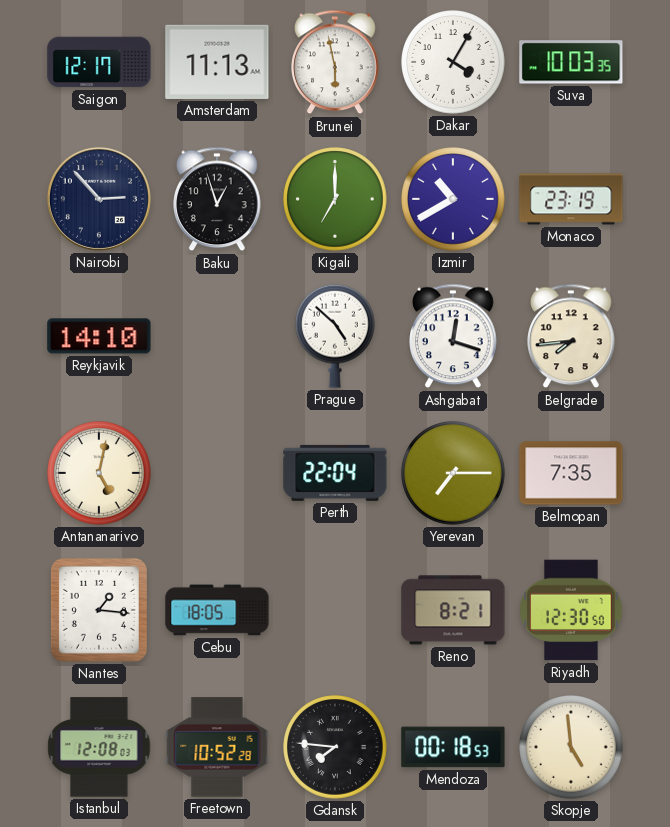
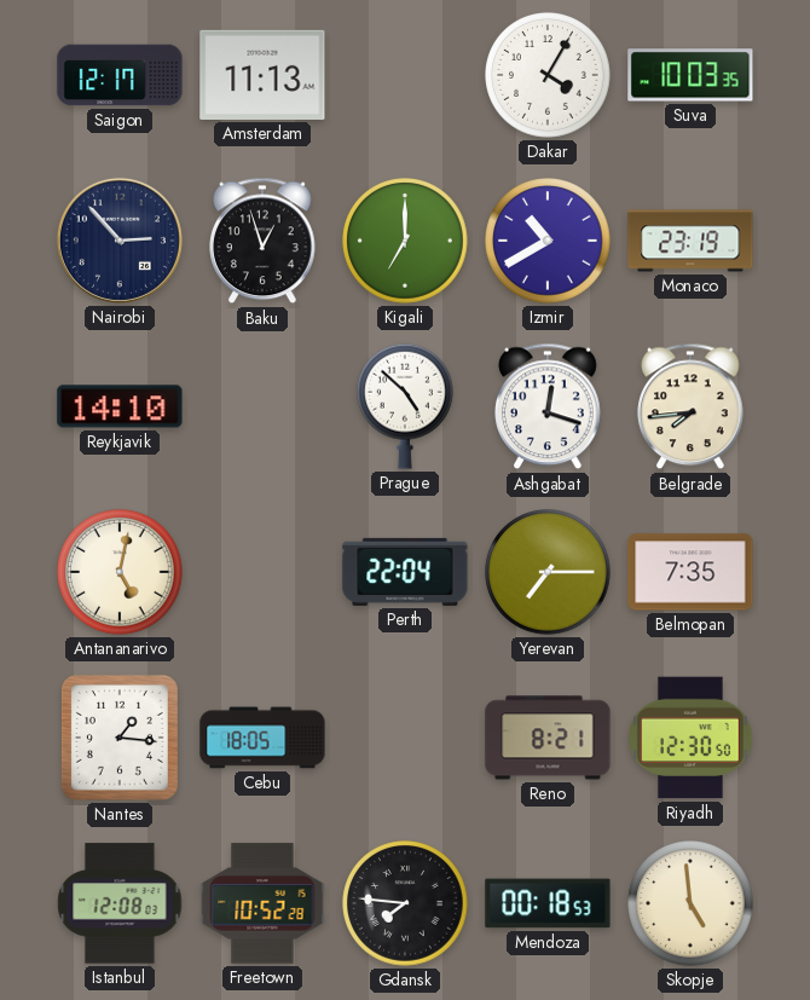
Brunei: 5:58 -> none (335, 62)
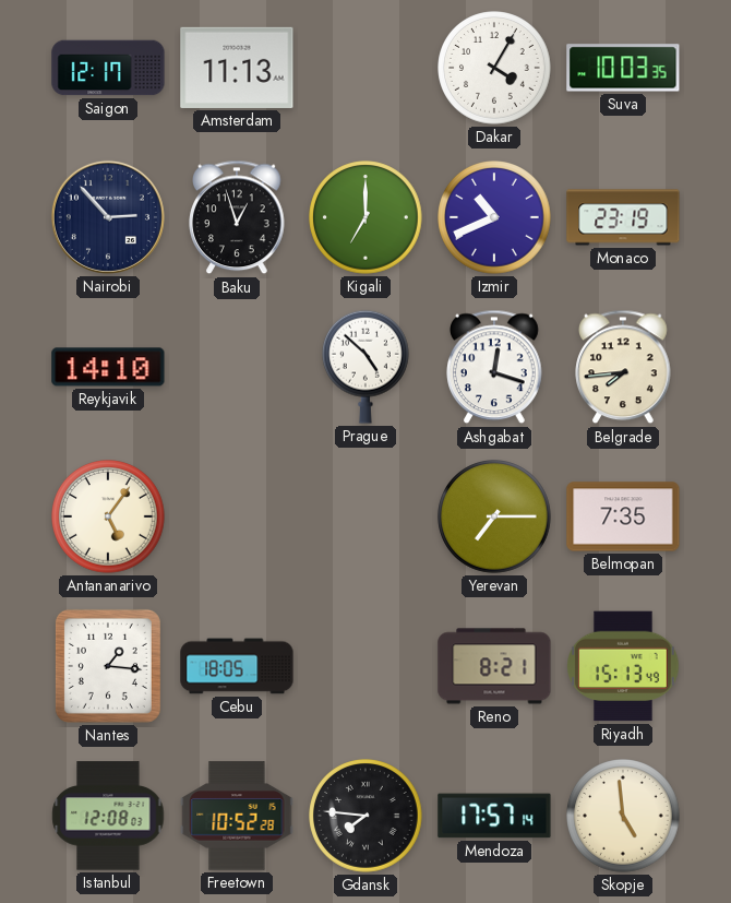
Izmir: 10:40 -> 10:41 (494, 217)
Antananarivo: 5:02 -> 5:06 (108, 516)
Perth: 22:04 -> none (405, 572)
Riyadh: 12:30 -> 15:13 (623, 666)
Mendoza: 00:18 -> 17:57 (494, 816)
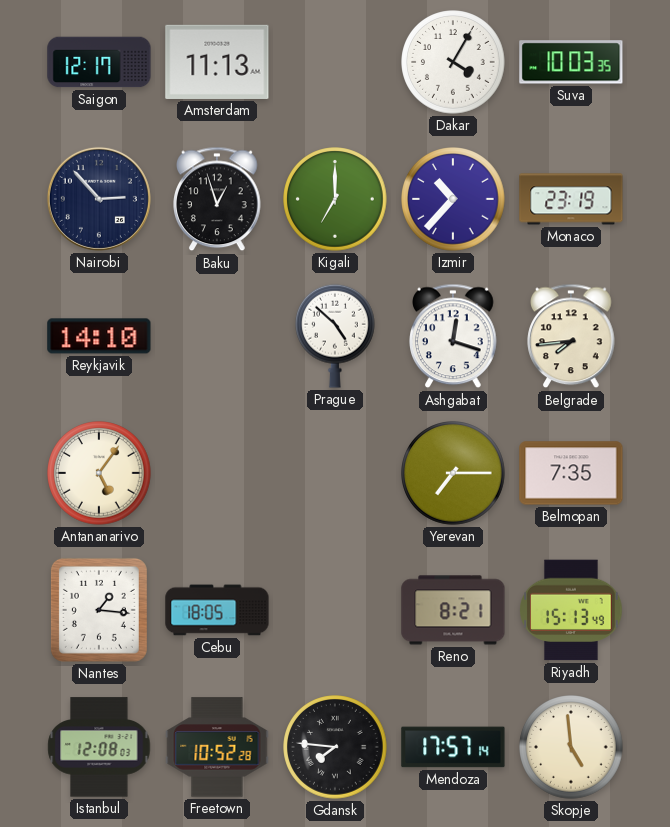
Izmir: 10:41 -> 10:37 (453, 199)
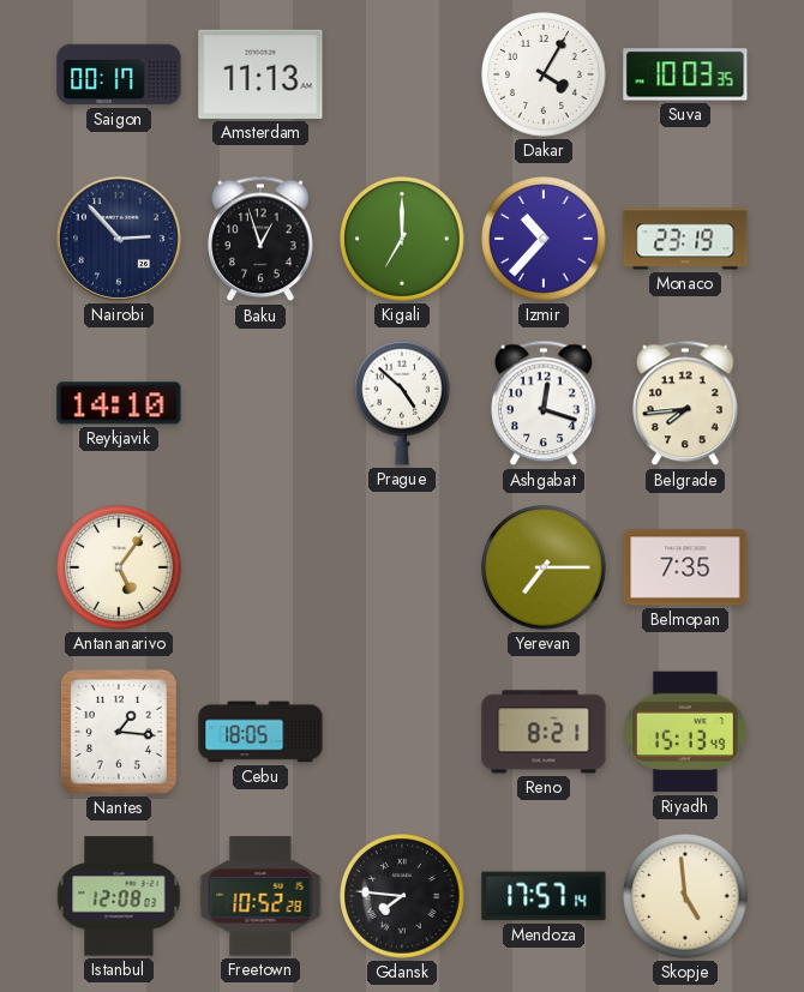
Saigon: 12:17 -> 00:17 (119, 74)
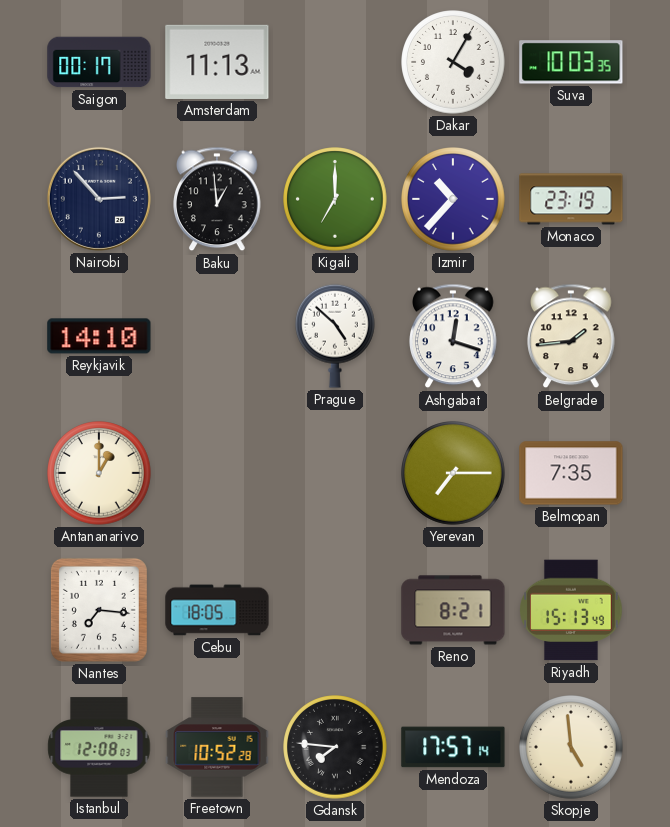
Baku: 12:57 -> 12:59 (217, 199)
Belgrade: 7:44 -> 1:44 (571, 336)
Antananarivo: 5:06 -> 1:00 (99, 473)
Nantes: 1:16 -> 7:16 (99, 610)
